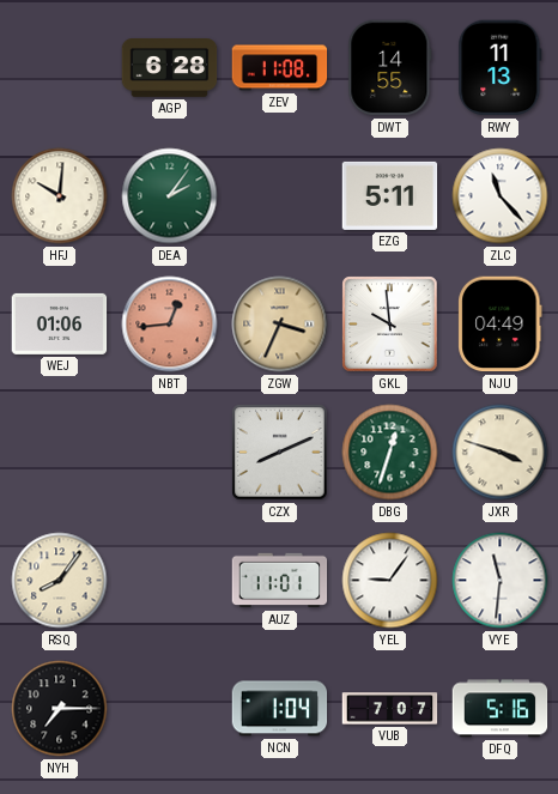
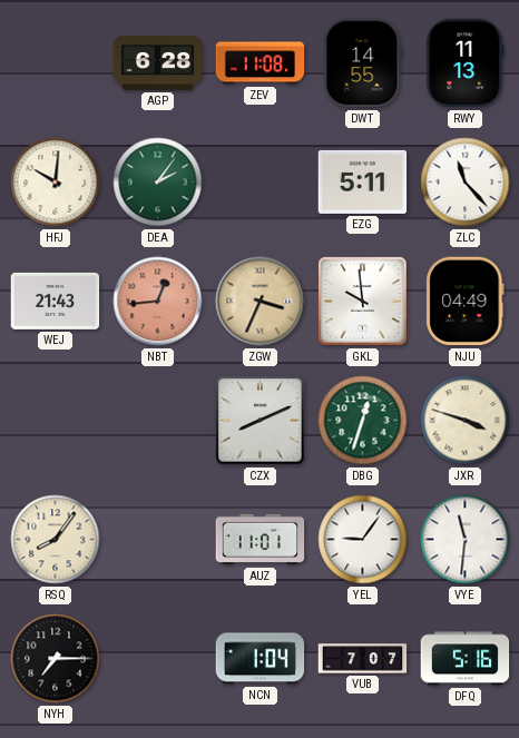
WEJ: 01:06 -> 21:43 (56, 301)
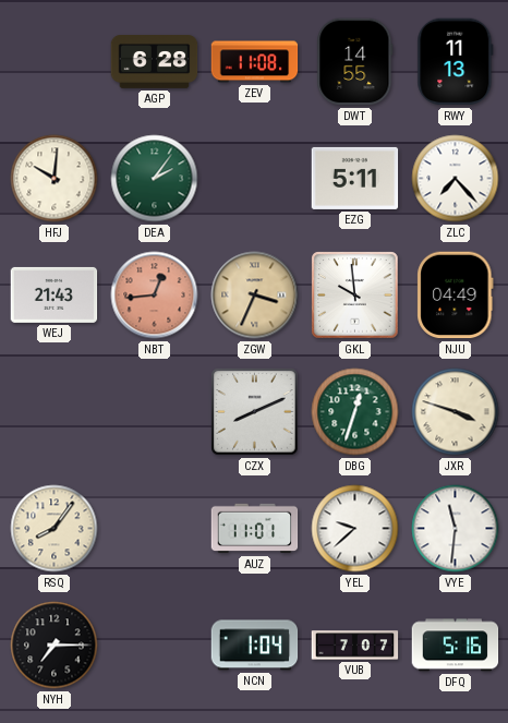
ZLC: 11:23 -> 7:23 (456, 179)
YEL: 9:06 -> 9:38 (355, 529)
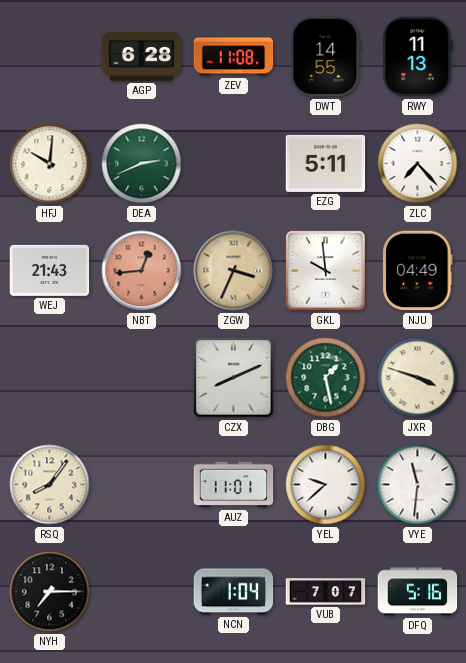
DEA: 2:06 -> 2:41 (142, 164)
DBG: 12:33 -> 1:28 (326, 378)
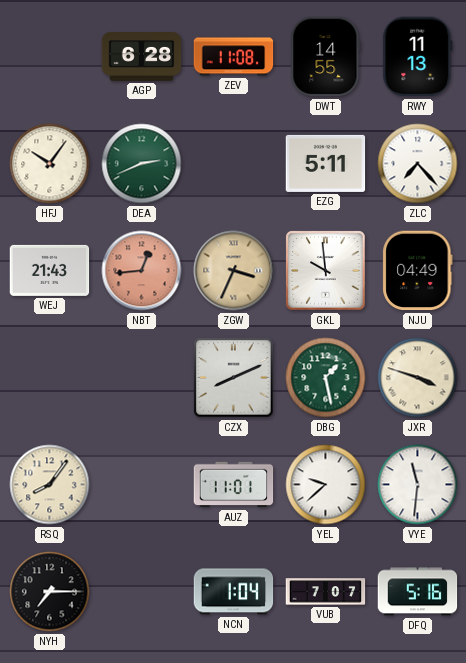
HFJ: 10:01 -> 10:06 (50, 164)
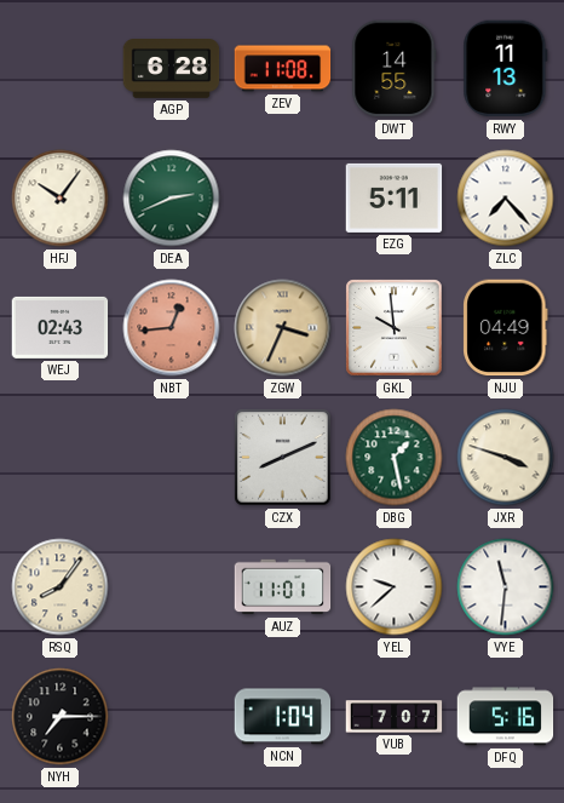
WEJ: 21:43 -> 02:43 (61, 327)
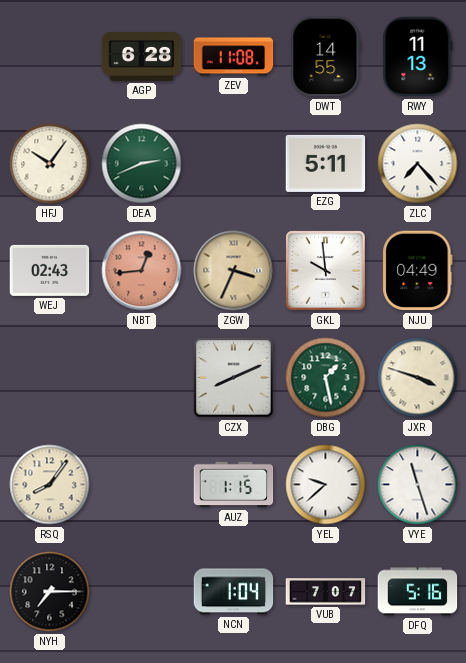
AUZ: 11:01 -> 1:15 (234, 485)
VYE: 11:31 -> 11:27 (418, 485)
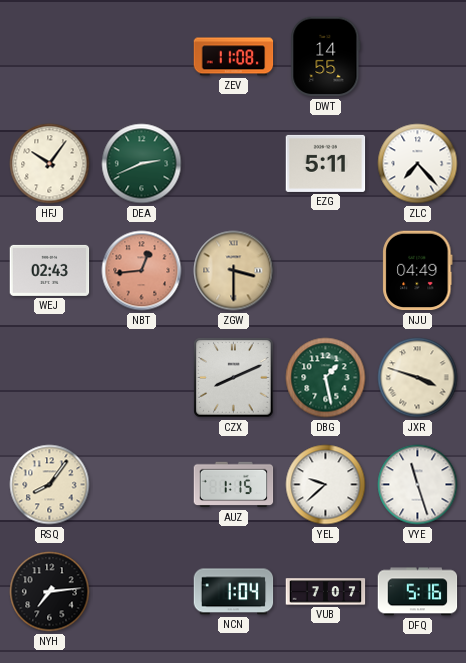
AGP: 6:28 -> none (142, 57)
RWY: 11:13 -> none (418, 57)
ZGW: 3:34 -> 3:30 (234, 271)
GKL: 9:59 -> none (326, 271)
NYH: 7:15 -> 7:14 (50, 592)
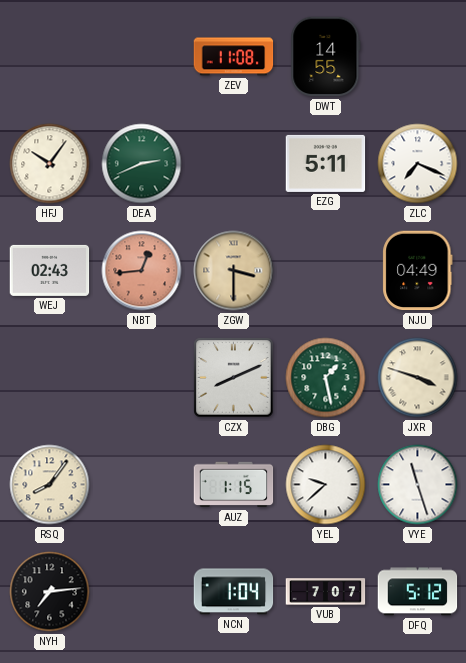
ZLC: 7:23 -> 7:19 (418, 164)
DFQ: 5:16 -> 5:12 (418, 592)
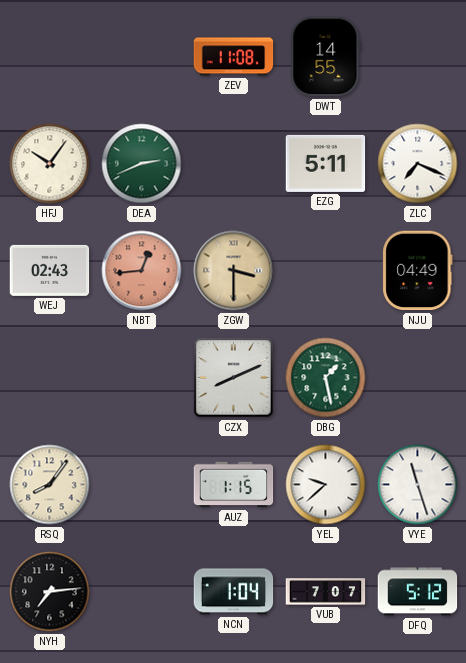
JXR: 3:48 -> none (418, 378)
